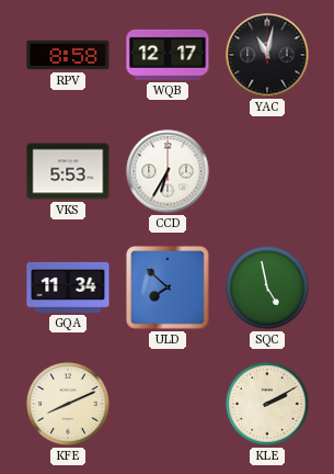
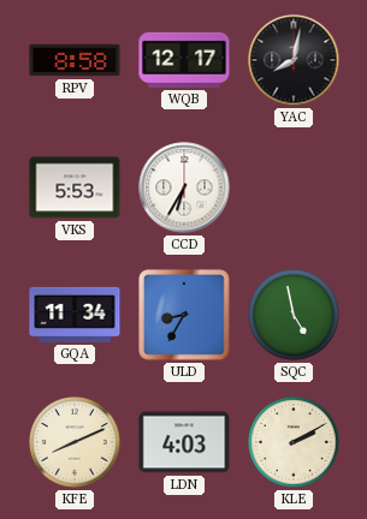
YAC: 11:02 -> 8:02 (294, 60)
ULD: 7:52 -> 8:35 (185, 316)
LDN: none -> 4:03 (184, 442)
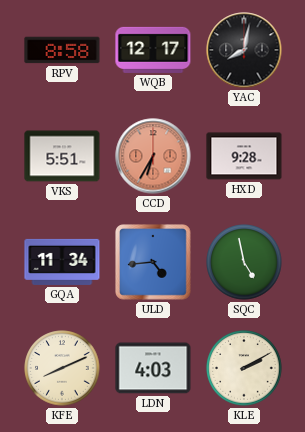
VKS: 5:53 -> 5:51 (62, 156)
CCD dial: white -> salmon (153, 156)
HXD: none -> 9:28 (244, 156)
ULD: 8:35 -> 4:44 (154, 263)
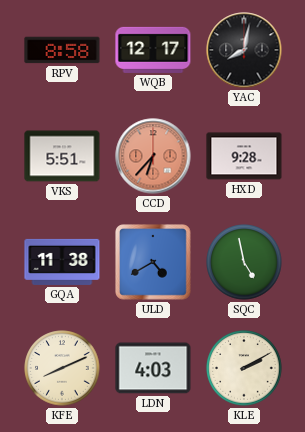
CCD: 6:35 -> 6:37 (153, 156)
GQA: 11:34 -> 11:38 (62, 262)
ULD: 4:44 -> 4:40 (154, 263)
